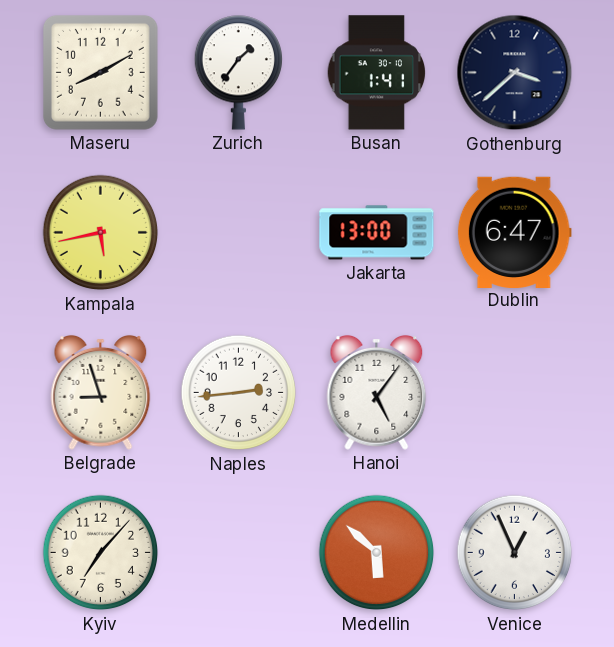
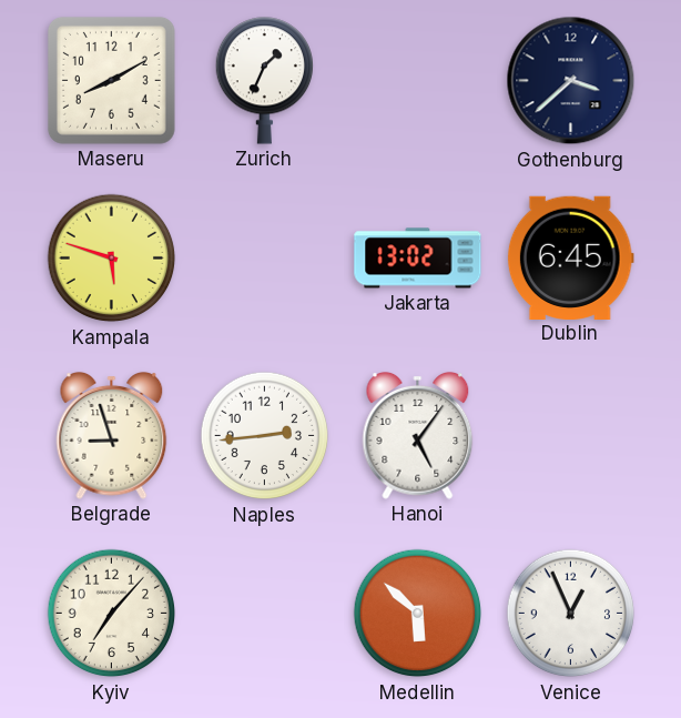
Zurich: 1:36 -> 1:34 (264, 81)
Busan: 1:41 -> none (377, 73)
Kampala: 5:43 -> 5:48 (112, 259)
Jakarta: 13:00 -> 13:02 (418, 259)
Dublin: 6:47 -> 6:45 (570, 257)
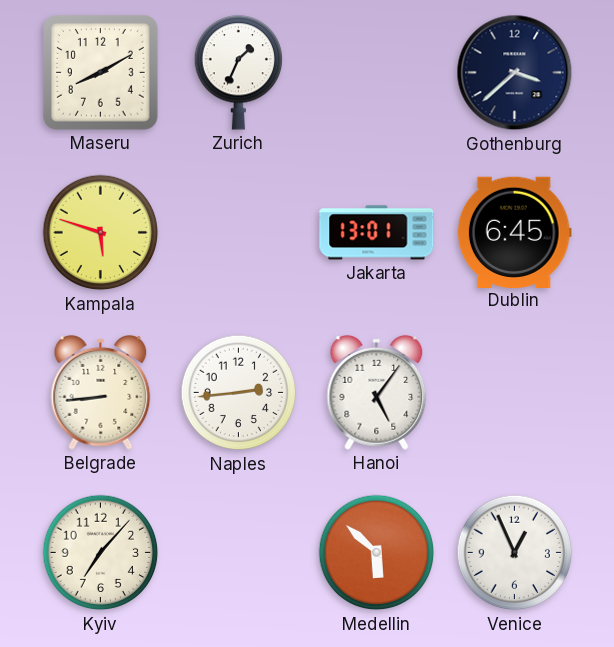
Jakarta: 13:02 -> 13:01 (377, 233)
Belgrade: 8:57 -> 8:44 (101, 393)
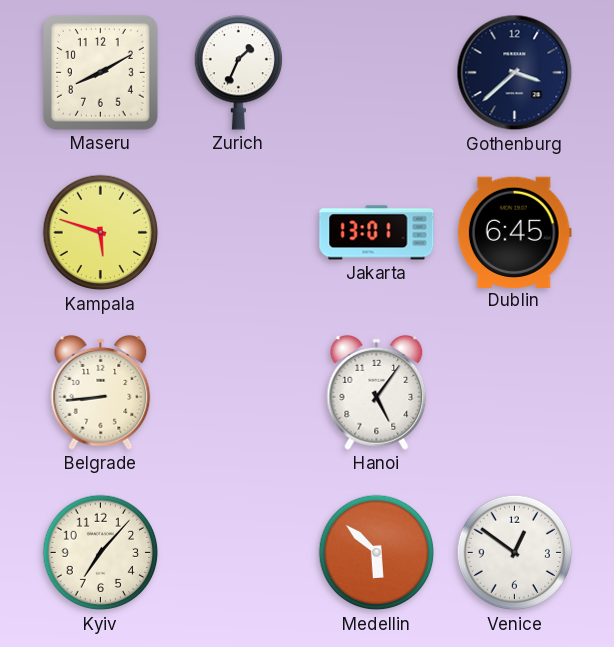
Naples: 2:44 -> none (239, 393)
Venice: 12:56 -> 12:51 (515, 553)
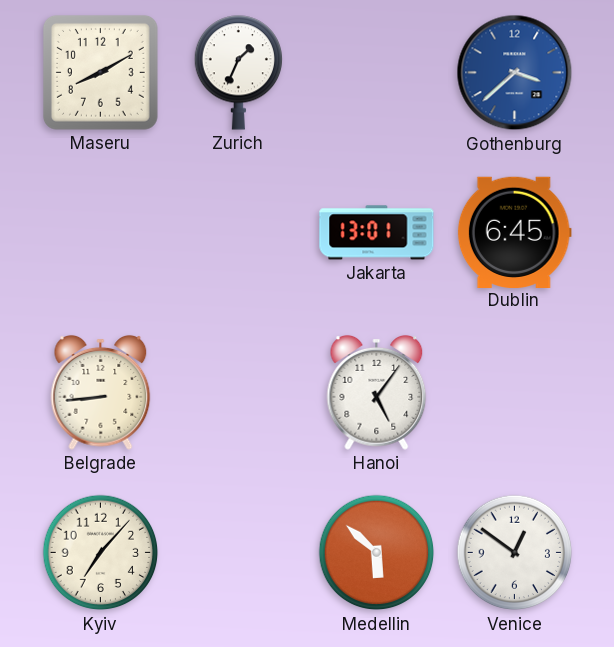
Gothenburg dial: navy -> blue (515, 73)
Kampala: 5:48 -> none (101, 233)
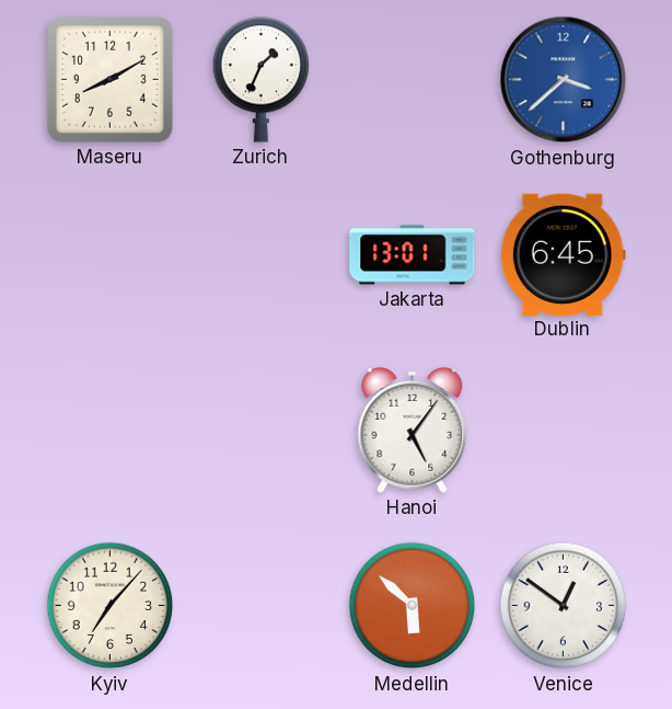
Belgrade: 8:44 -> none (101, 393)
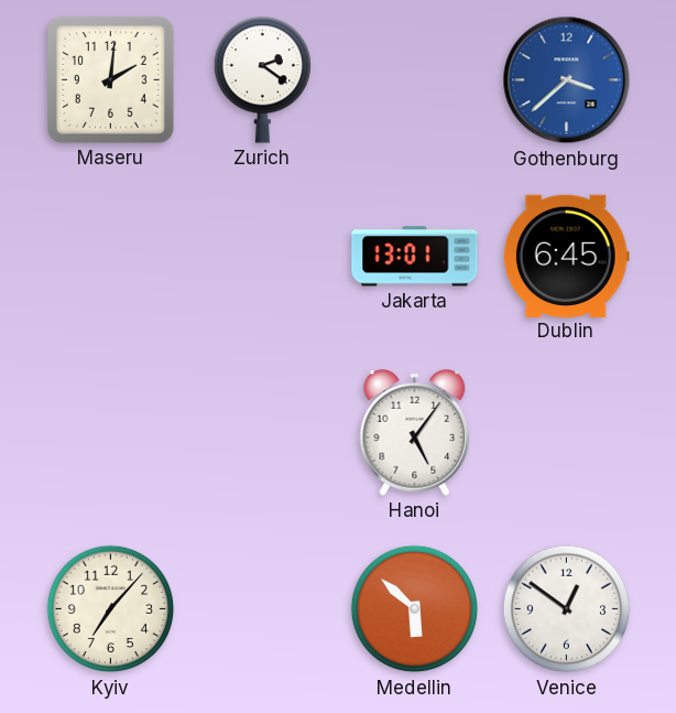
Maseru: 8:10 -> 2:01 (110, 79)
Zurich: 1:34 -> 2:21 (262, 80)
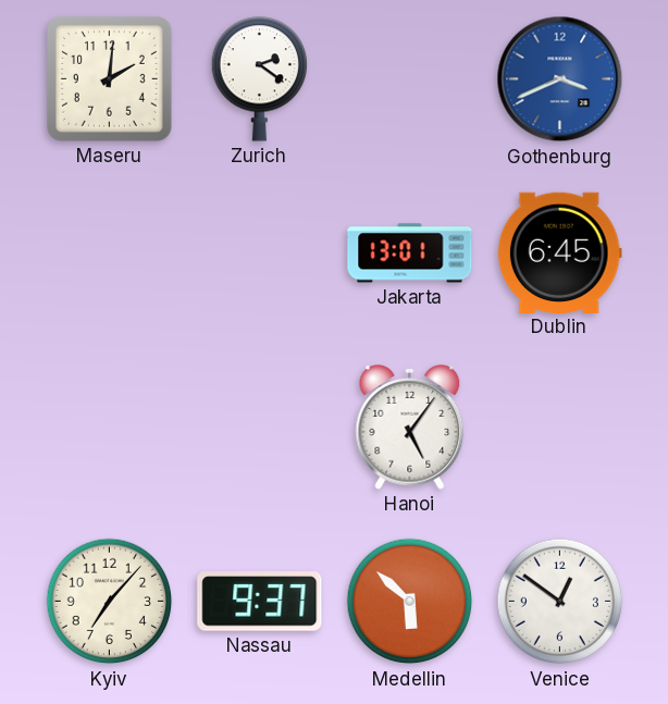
Gothenburg: 3:38 -> 3:41 (560, 79)
Nassau: none -> 9:37 (260, 602)
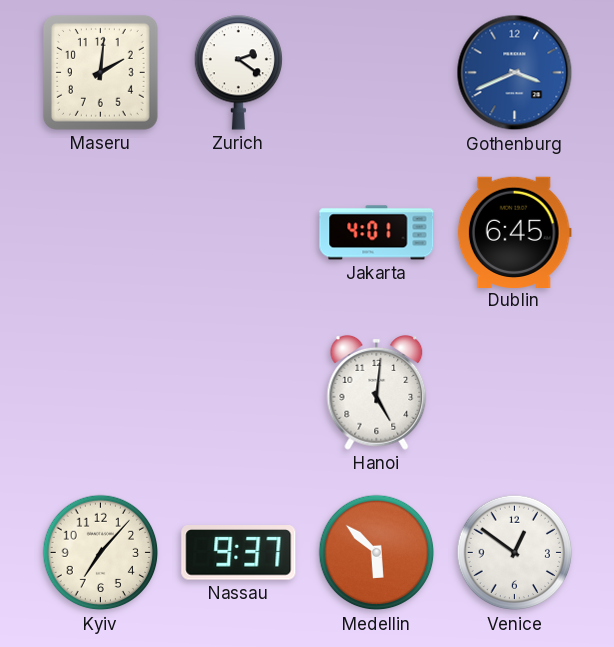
Jakarta: 13:01 -> 4:01 (377, 233)
Hanoi: 5:06 -> 5:01 (377, 393)
